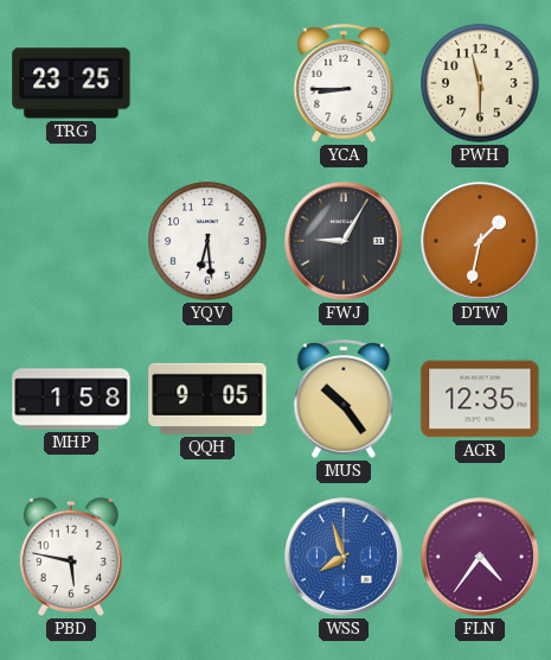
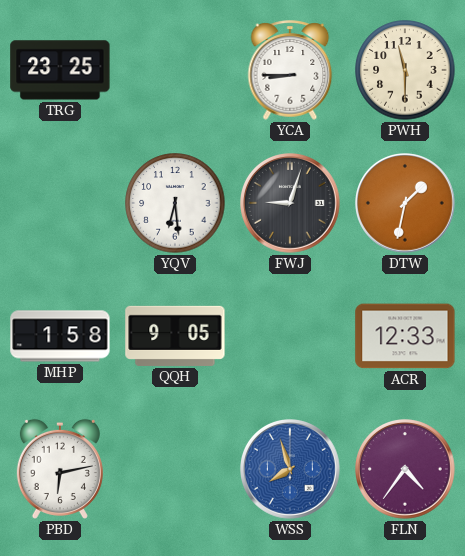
FWJ: 9:05 -> 9:03 (291, 204)
MUS: 10:24 -> none (344, 399)
ACR: 12:35 -> 12:33 (405, 336)
PBD: 5:47 -> 6:13 (60, 469)
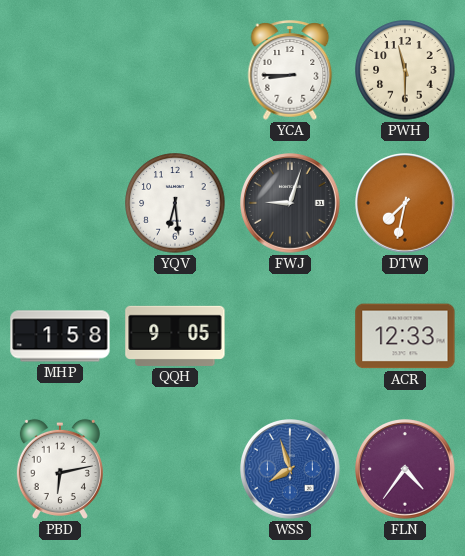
TRG: 23:25 -> none (60, 70)
DTW: 1:32 -> 7:32 (406, 204)
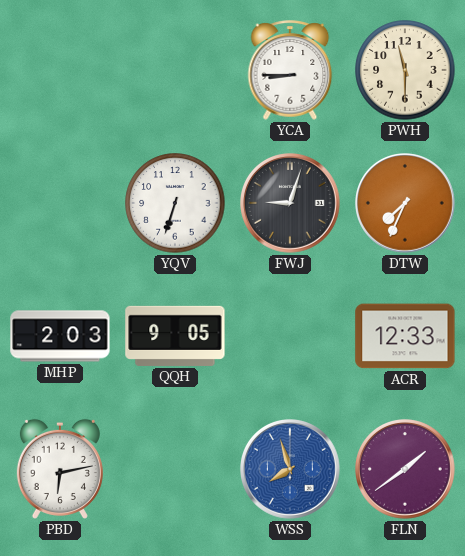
YQV: 6:29 -> 6:33 (175, 203)
DTW: 7:32 -> 7:34 (406, 204)
MHP: 1:58 -> 2:03 (60, 336)
FLN: 4:36 -> 1:39 (406, 470)
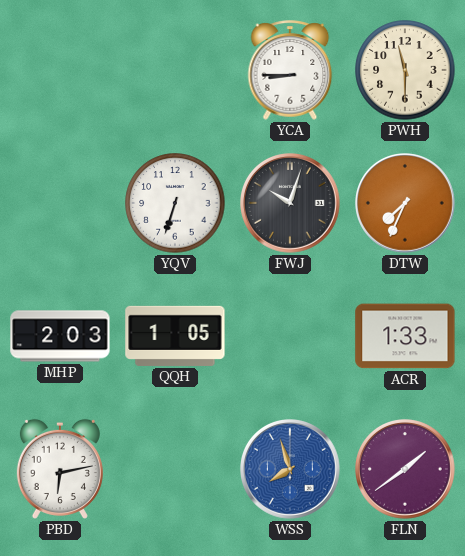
FWJ: 9:03 -> 10:03 (291, 204)
QQH: 9:05 -> 1:05 (175, 336)
ACR: 12:33 -> 1:33 (405, 336)
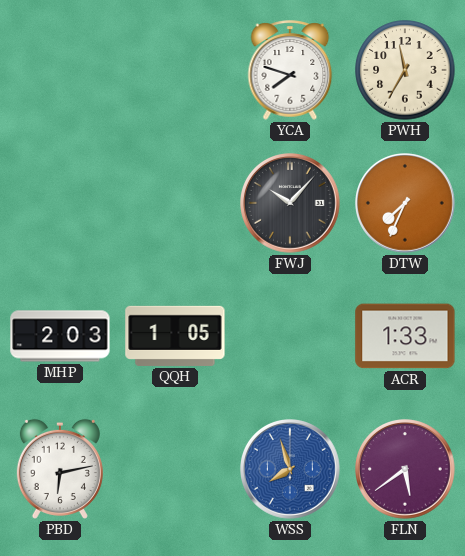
YCA: 8:45 -> 7:48 (290, 70)
PWH: 11:30 -> 11:35 (405, 70)
YQV: 6:33 -> none (175, 203)
FWJ: 10:03 -> 10:07 (291, 204)
FLN: 1:39 -> 5:39 (406, 470)
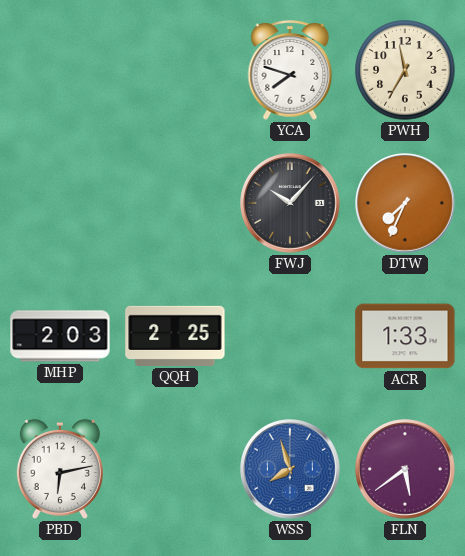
QQH: 1:05 -> 2:25 (175, 336)
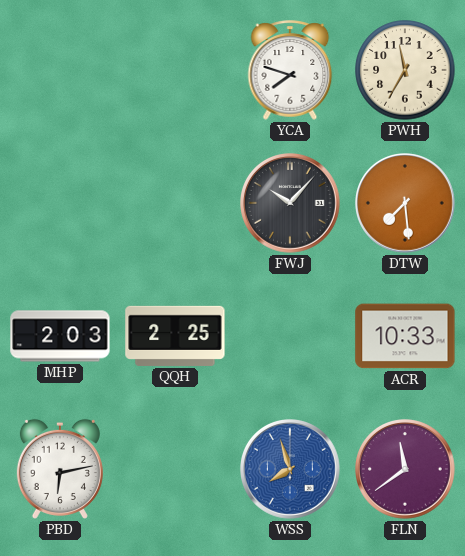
DTW: 7:34 -> 7:29 (406, 204)
ACR: 1:33 -> 10:33 (405, 336)
FLN: 5:39 -> 11:39 (406, 470)
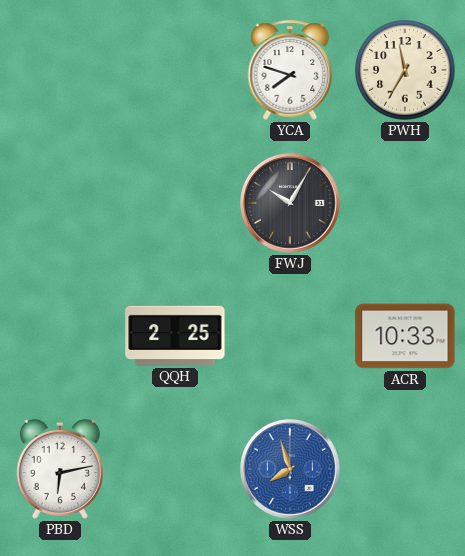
FWJ: 10:07 -> 10:05 (291, 204)
DTW: 7:29 -> none (406, 204)
MHP: 2:03 -> none (60, 336)
FLN: 11:39 -> none (406, 470)
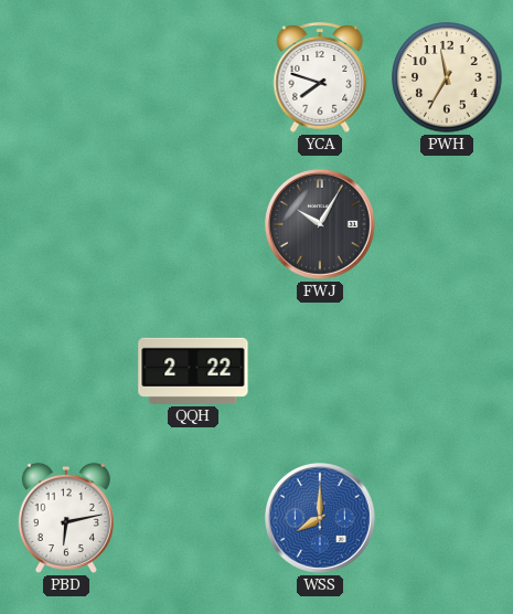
QQH: 2:25 -> 2:22 (193, 371)
ACR: 10:33 -> none (405, 336)
WSS: 7:57 -> 8:00 (321, 519)
